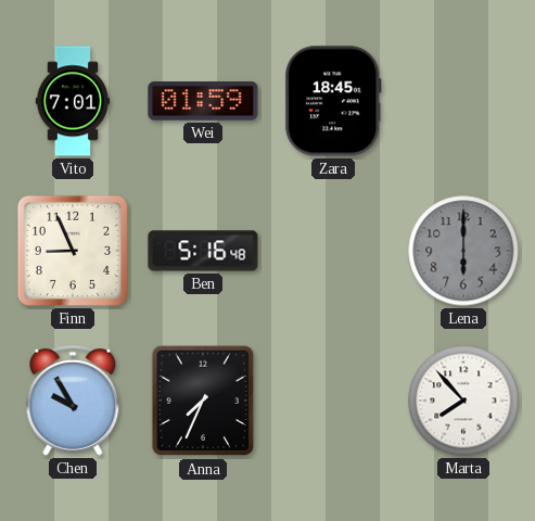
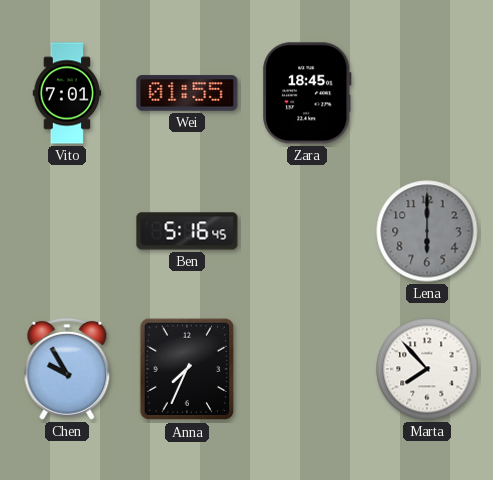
Wei: 01:59 -> 01:55 (187, 93)
Finn: 8:56 -> none (73, 251)
Ben: 5:16:48 -> 5:16:45 (187, 231)
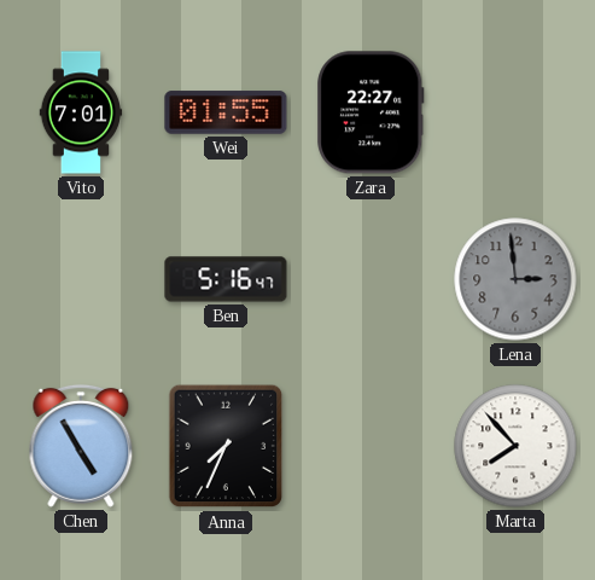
Zara: 18:45 -> 22:27 (371, 112)
Ben: 5:16:45 -> 5:16:47 (226, 279)
Lena: 6:00 -> 2:59 (515, 279)
Chen: 9:55 -> 4:55 (81, 446)
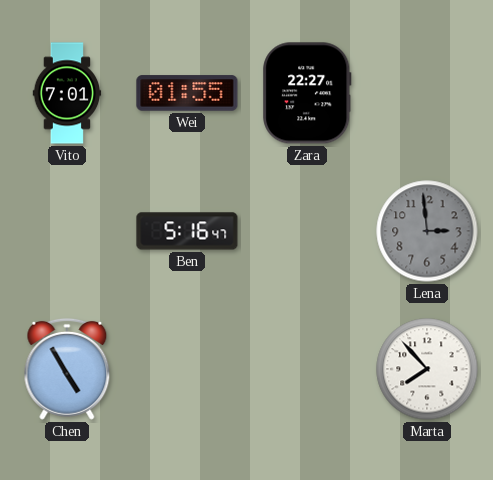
Anna: 7:34 -> none (226, 446)
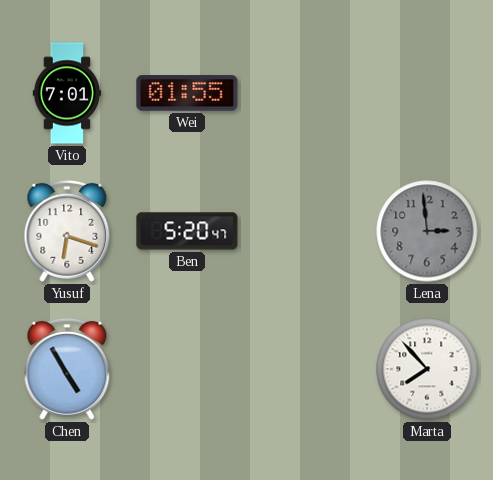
Zara: 22:27 -> none (307, 93)
Yusuf: none -> 6:18 (67, 231)
Ben: 5:16 -> 5:20 (187, 231)
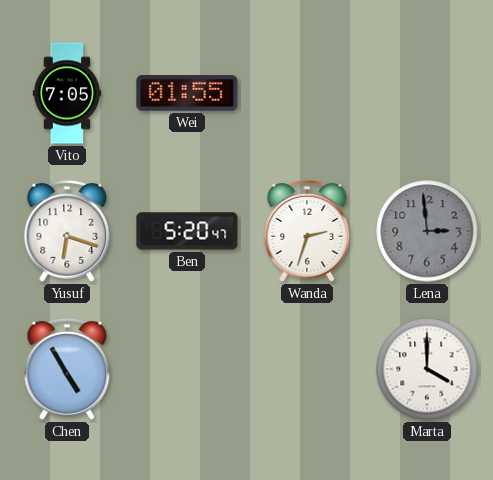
Vito: 7:01 -> 7:05 (67, 93)
Wanda: none -> 2:33 (307, 231)
Marta: 7:53 -> 4:00 (427, 369)
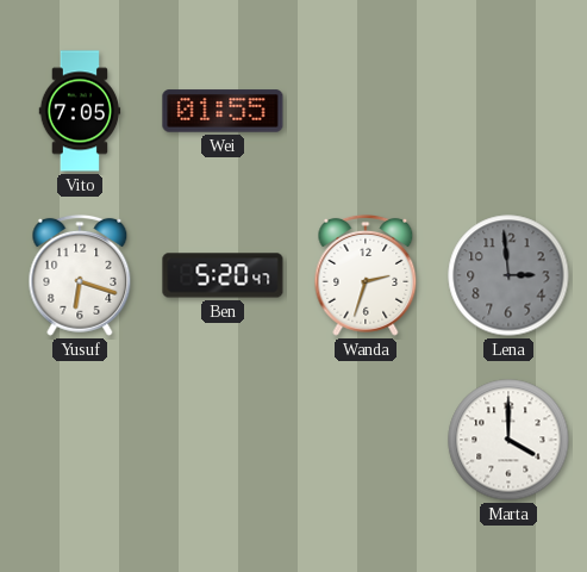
Chen: 4:55 -> none (67, 369)
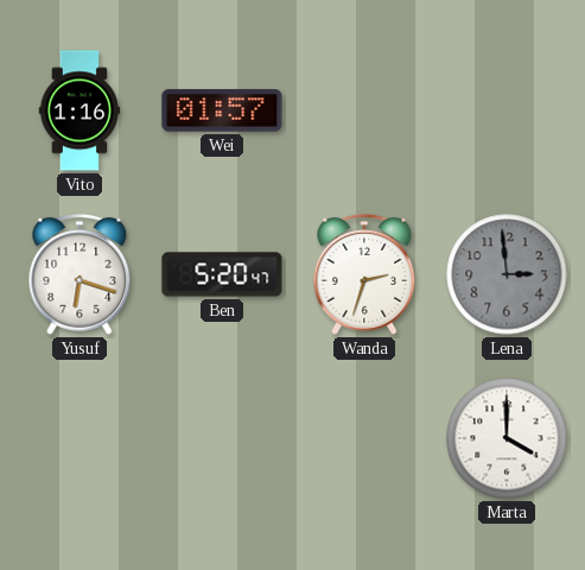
Vito: 7:05 -> 1:16 (80, 110)
Wei: 01:55 -> 01:57 (222, 110)
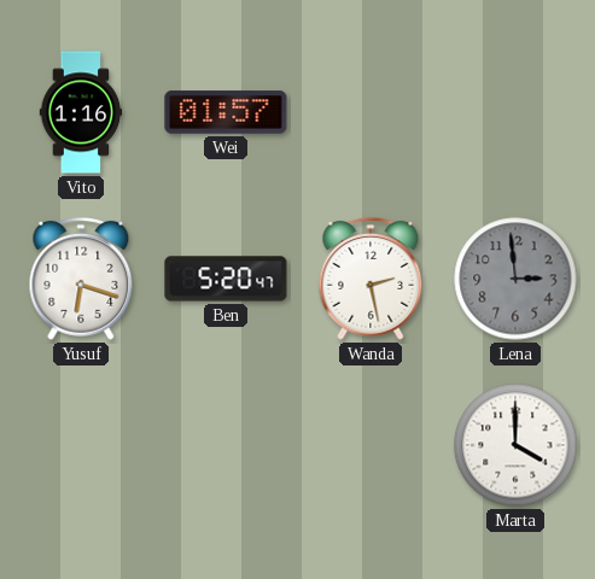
Wanda: 2:33 -> 2:28 (371, 279)
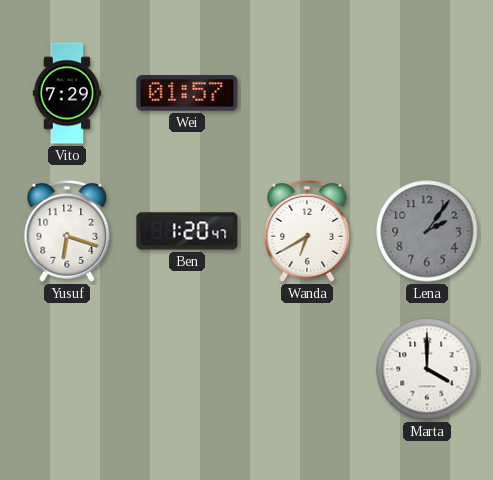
Vito: 1:16 -> 7:29 (67, 93)
Ben: 5:20 -> 1:20 (187, 231)
Wanda: 2:28 -> 6:40 (307, 231)
Lena: 2:59 -> 2:06 (427, 231)
